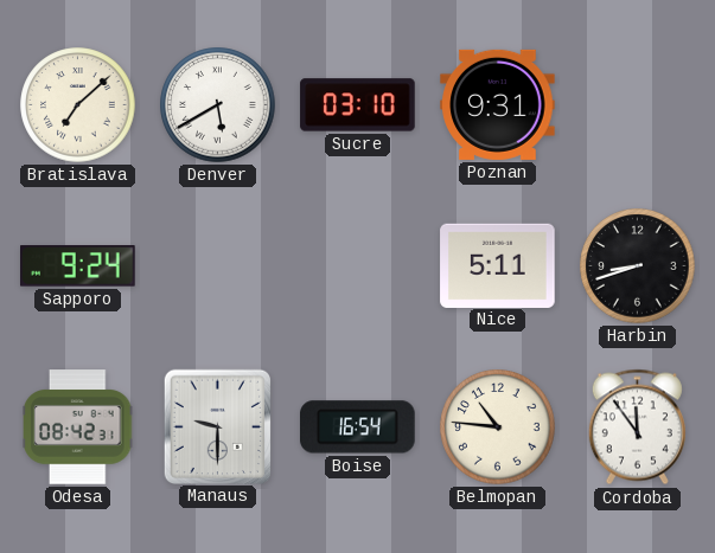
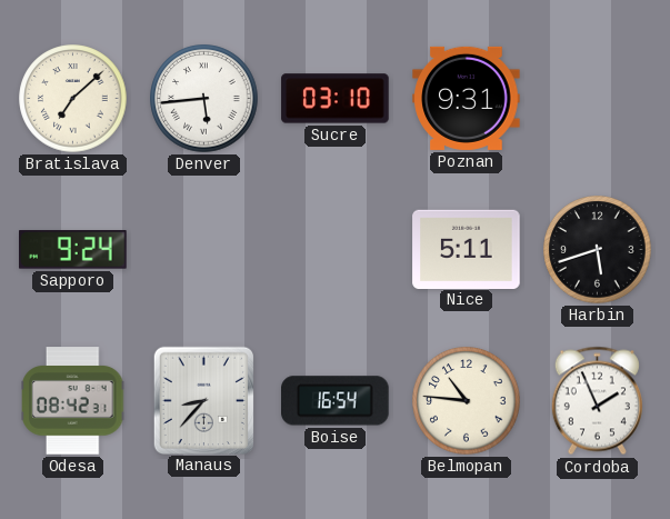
Denver: 5:40 -> 5:44 (204, 99)
Harbin: 8:42 -> 5:42 (598, 250)
Manaus: 9:30 -> 8:37 (203, 400)
Cordoba: 11:54 -> 1:56 (597, 401)
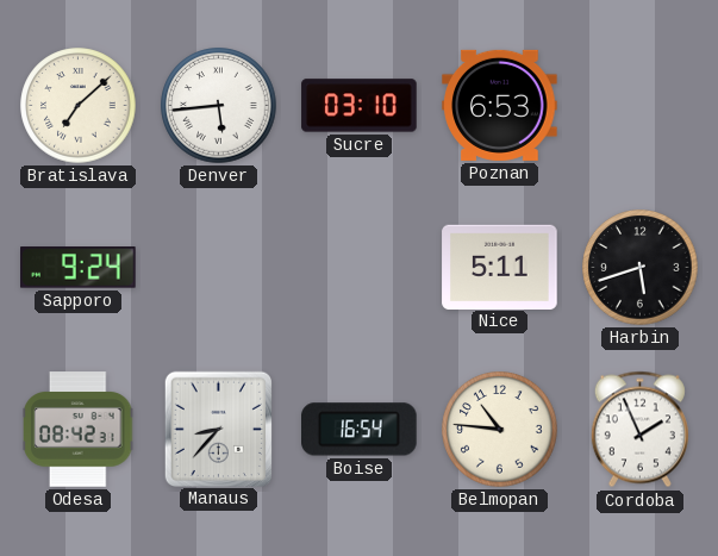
Poznan: 9:31 -> 6:53 (500, 105)
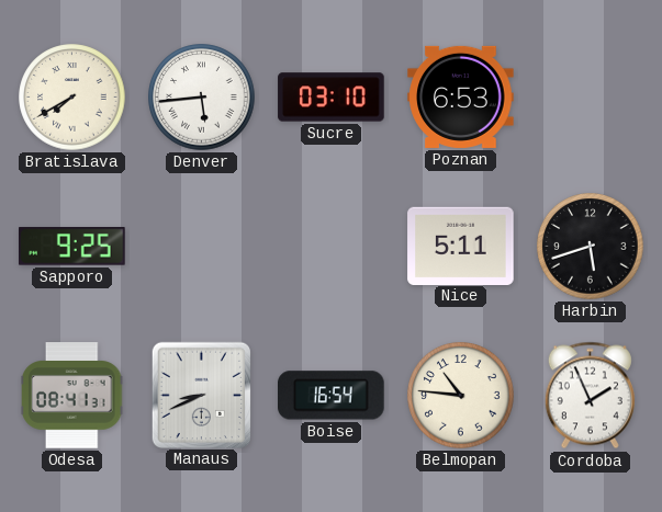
Bratislava: 7:08 -> 7:40 (72, 98)
Sapporo: 9:24 -> 9:25 (72, 247)
Odesa: 08:42 -> 08:41 (72, 396)
Manaus: 8:37 -> 8:41 (201, 395)
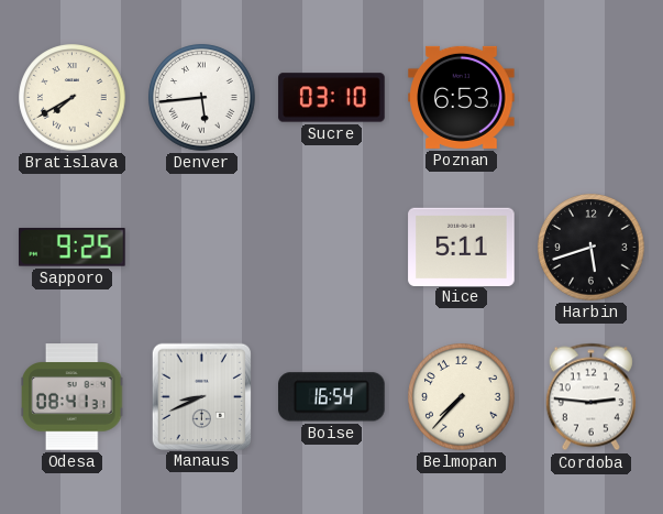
Belmopan: 10:46 -> 7:37 (462, 397)
Cordoba: 1:56 -> 2:46 (590, 397)
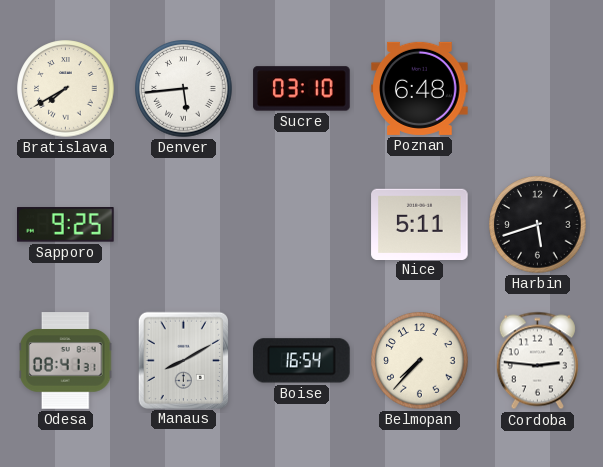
Poznan: 6:53 -> 6:48 (420, 88)
Manaus: 8:41 -> 8:10 (183, 360)
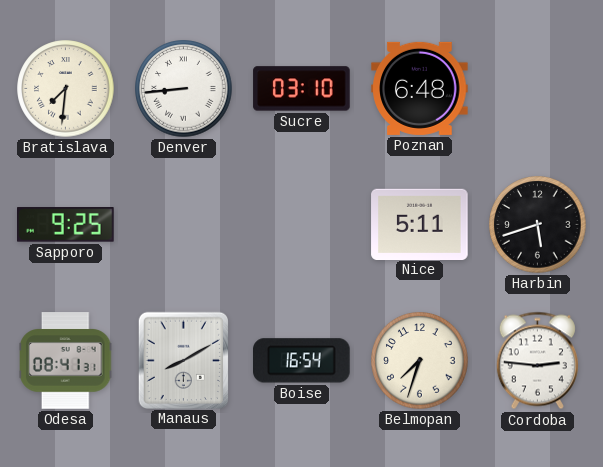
Bratislava: 7:40 -> 7:31 (66, 89)
Denver: 5:44 -> 8:44 (184, 89)
Belmopan: 7:37 -> 7:33 (420, 361)
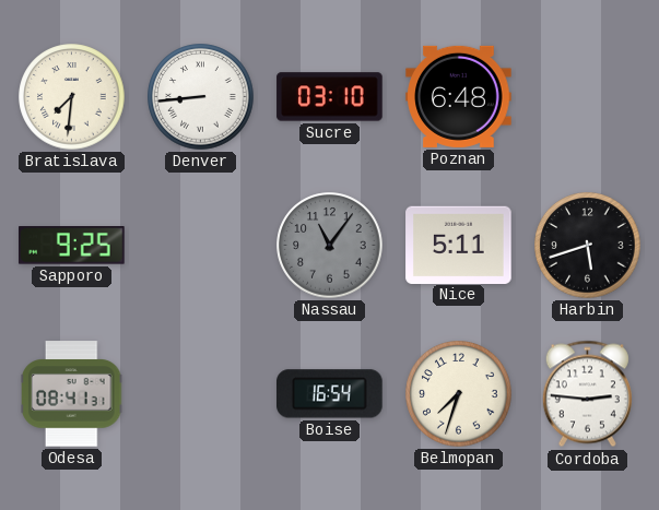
Nassau: none -> 11:06 (330, 246)
Manaus: 8:10 -> none (183, 360)
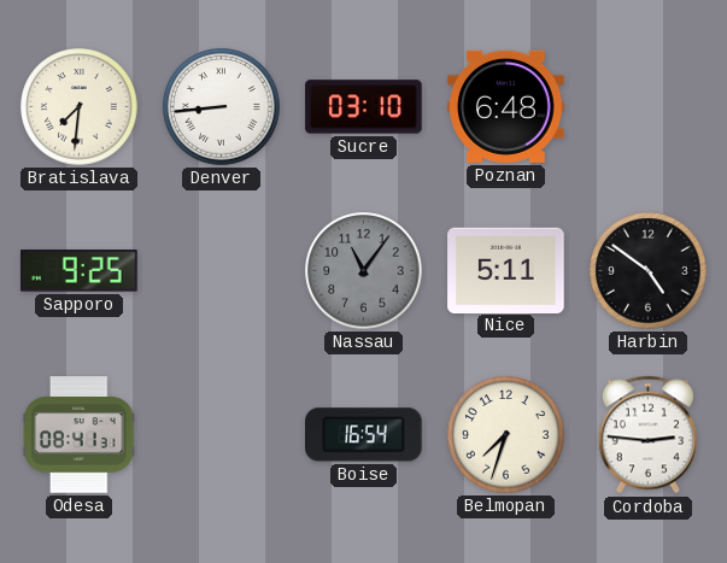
Harbin: 5:42 -> 4:51 (649, 271)
